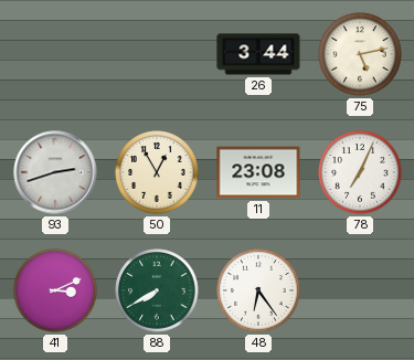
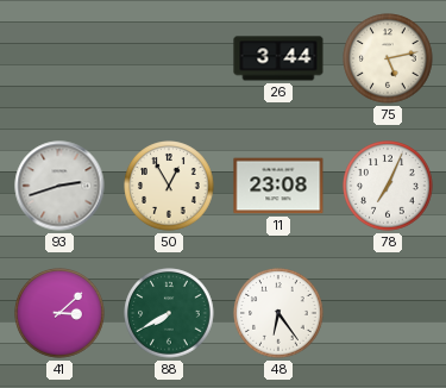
41: 3:11 -> 3:08 (59, 313)
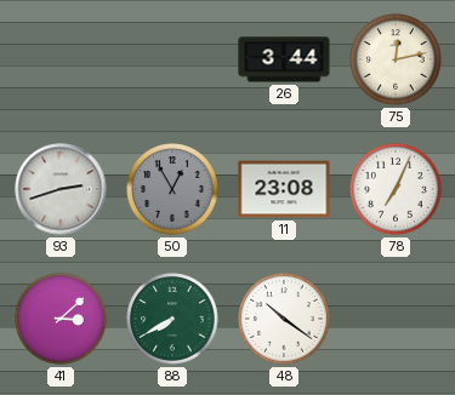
75: 5:13 -> 12:13 (396, 59)
50 dial: cream -> grey (172, 189)
48: 6:24 -> 10:21 (284, 319)
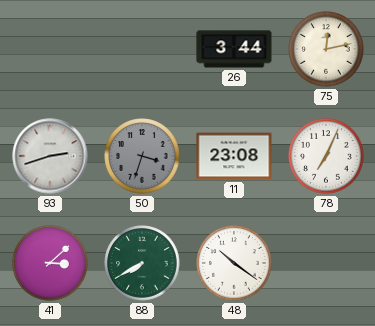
50: 12:55 -> 3:33 (142, 156)
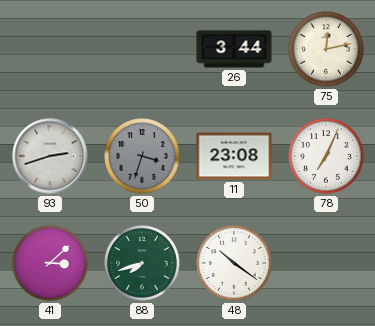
88: 7:40 -> 7:42 (142, 263)
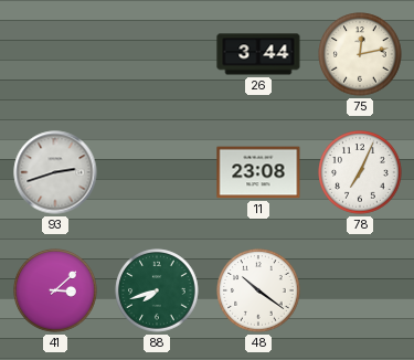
50: 3:33 -> none (142, 156)
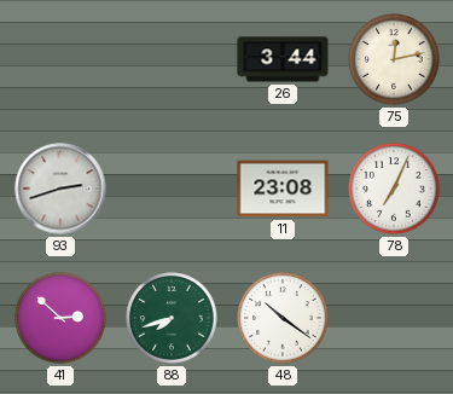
41: 3:08 -> 2:52 (60, 318)
